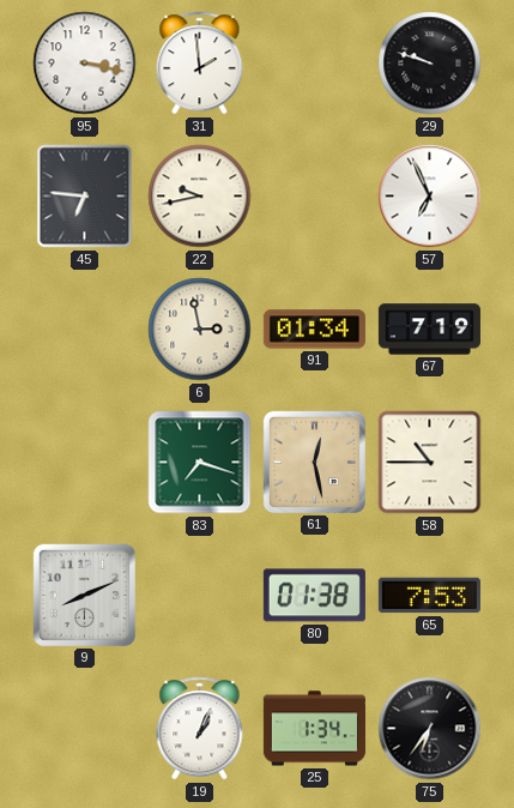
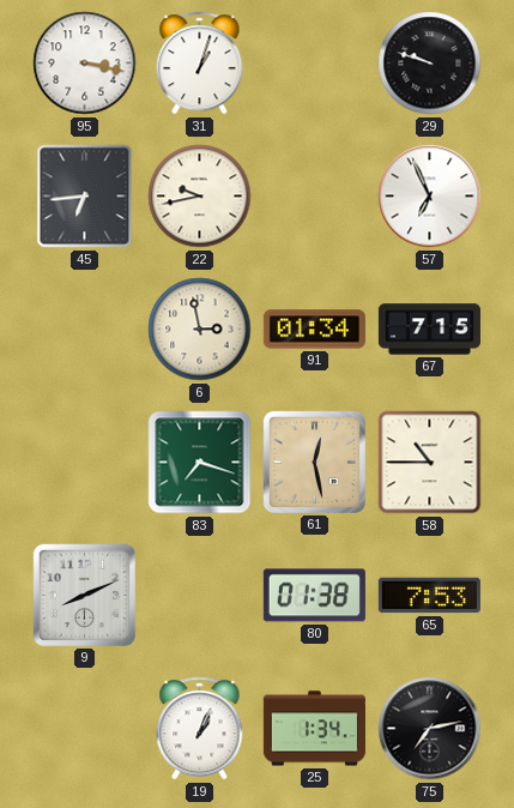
31: 1:59 -> 1:03 (200, 64)
45: 6:46 -> 6:44 (85, 197)
67: 7:19 -> 7:15 (429, 330)
75: 6:36 -> 7:13 (430, 729)
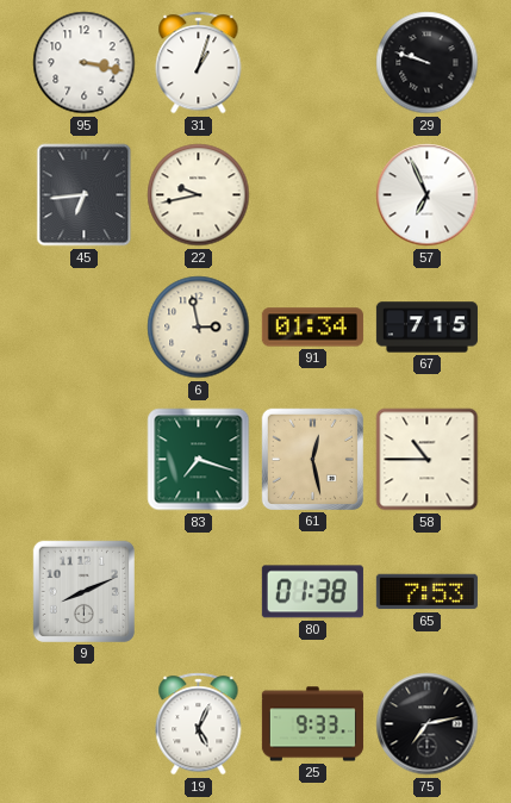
19: 1:04 -> 5:04 (199, 724)
25: 1:34 -> 9:33 (312, 724)
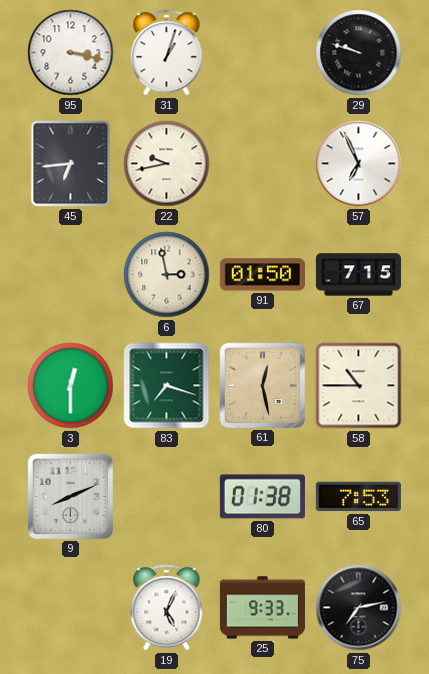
91: 01:34 -> 01:50 (262, 275)
3: none -> 12:30 (71, 386)
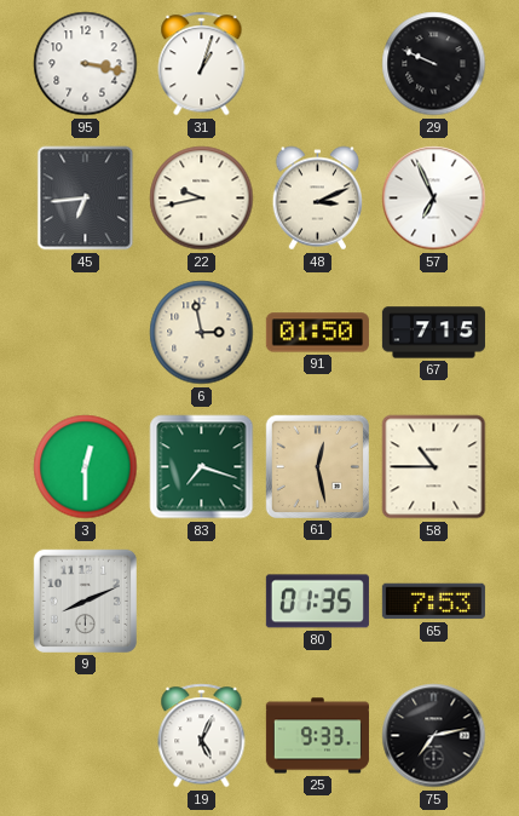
29: 9:48 -> 9:49 (434, 64)
48: none -> 3:11 (318, 199)
80: 01:38 -> 01:35 (317, 602)
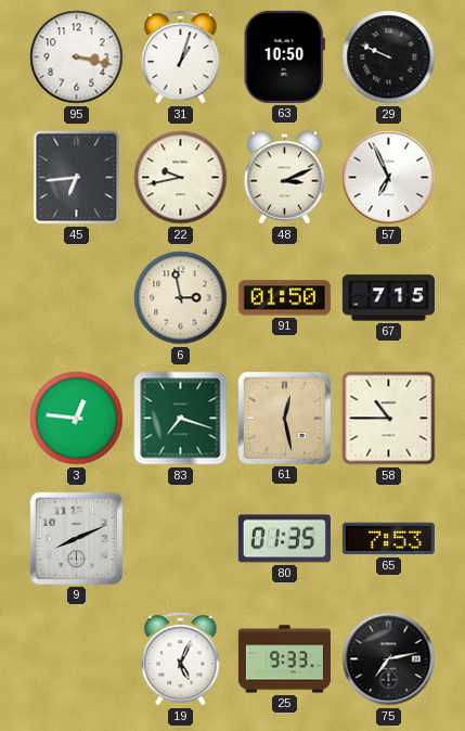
63: none -> 10:50 (284, 56)
3: 12:30 -> 12:46 (77, 419)
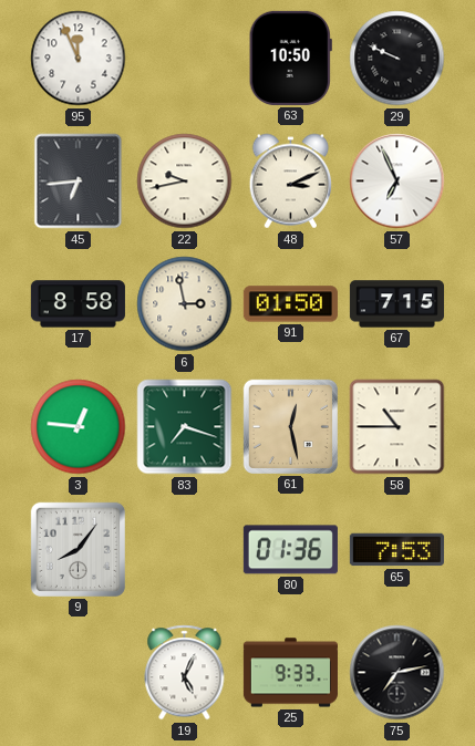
95: 3:17 -> 11:56 (79, 59)
31: 1:03 -> none (181, 57)
17: none -> 8:58 (78, 304)
9: 8:11 -> 8:06 (78, 549)
80: 01:35 -> 01:36 (290, 550)
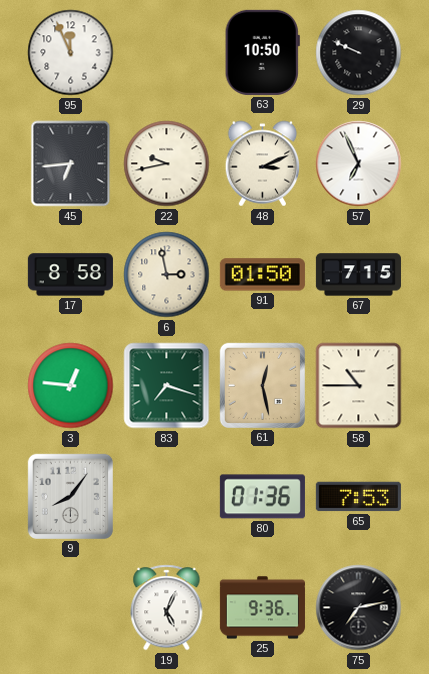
25: 9:33 -> 9:36 (262, 608)
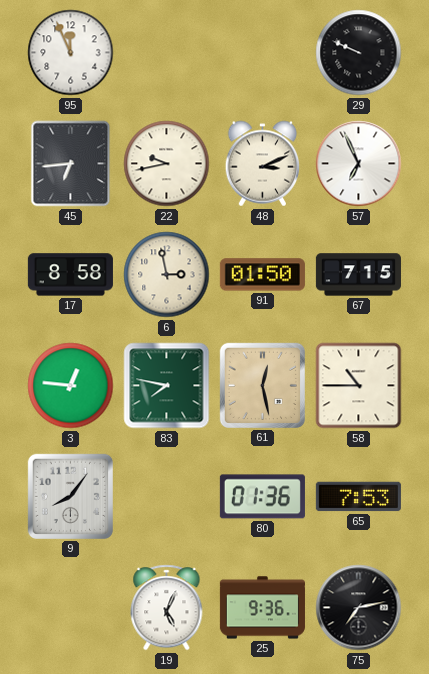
63: 10:50 -> none (262, 52)
83: 7:18 -> 7:47 (167, 386)
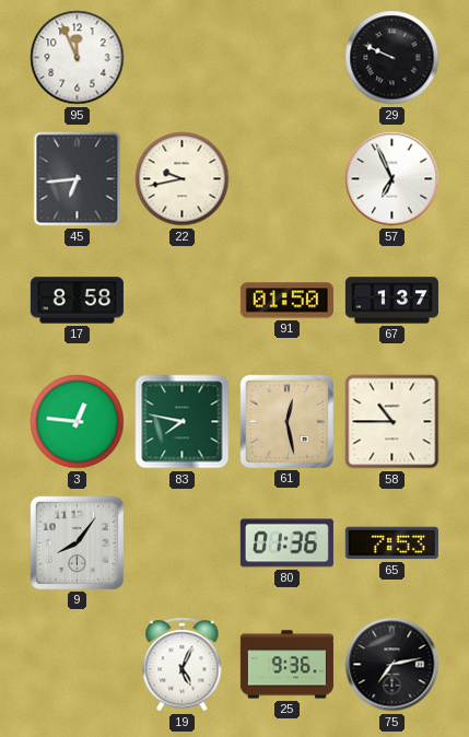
48: 3:11 -> none (263, 164)
6: 2:58 -> none (167, 275)
67: 7:15 -> 1:37 (391, 301)
